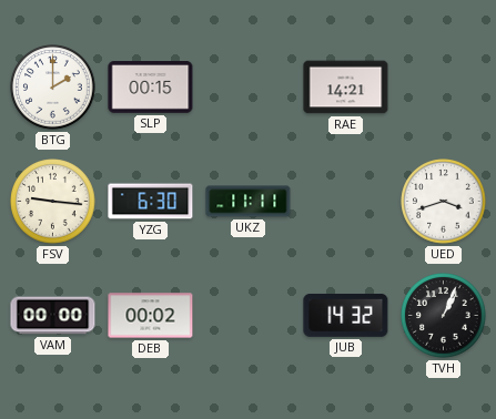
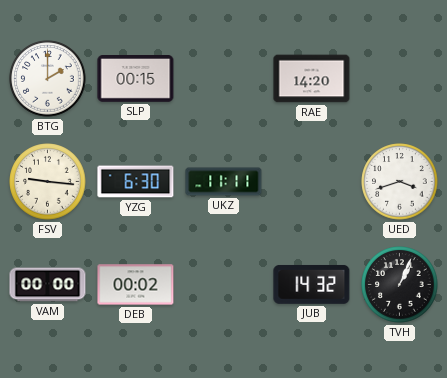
RAE: 14:21 -> 14:20 (312, 79)
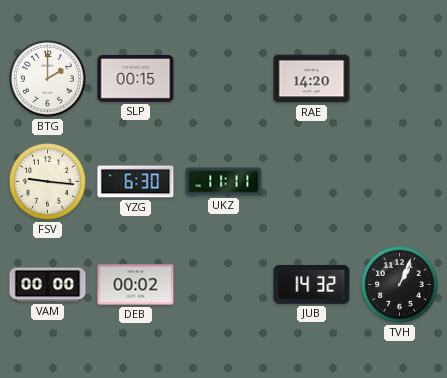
UED: 3:42 -> none (400, 182)
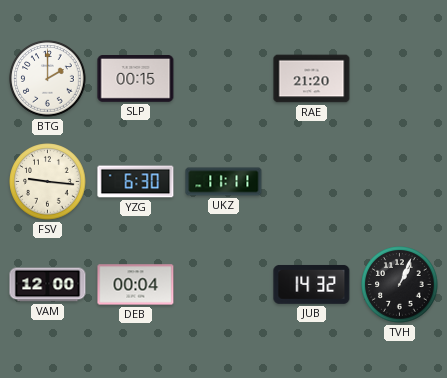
RAE: 14:20 -> 21:20 (312, 79)
VAM: 00:00 -> 12:00 (48, 285)
DEB: 00:02 -> 00:04 (136, 285)
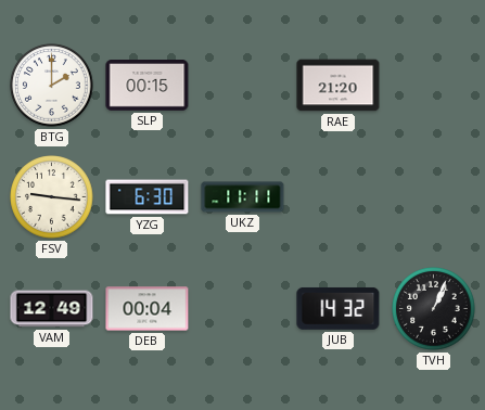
VAM: 12:00 -> 12:49 (52, 309)
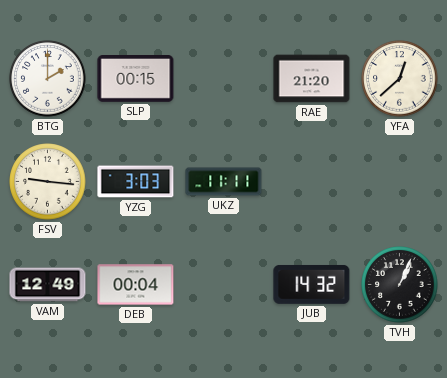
YFA: none -> 12:38 (400, 79)
YZG: 6:30 -> 3:03 (136, 182)
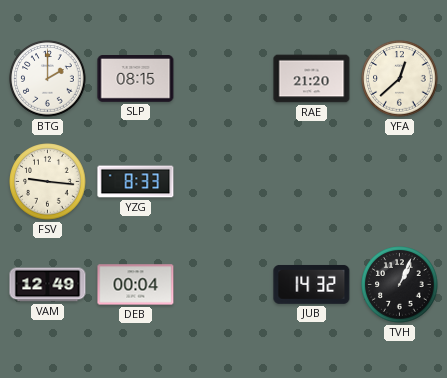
SLP: 00:15 -> 08:15 (136, 79)
YZG: 3:03 -> 8:33 (136, 182)
UKZ: 11:11 -> none (224, 182)
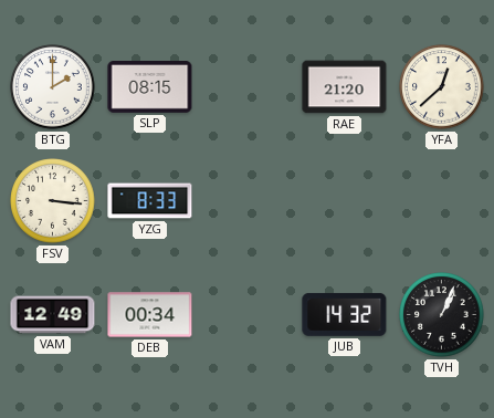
FSV: 9:16 -> 3:16 (53, 201)
DEB: 00:04 -> 00:34 (150, 315)
